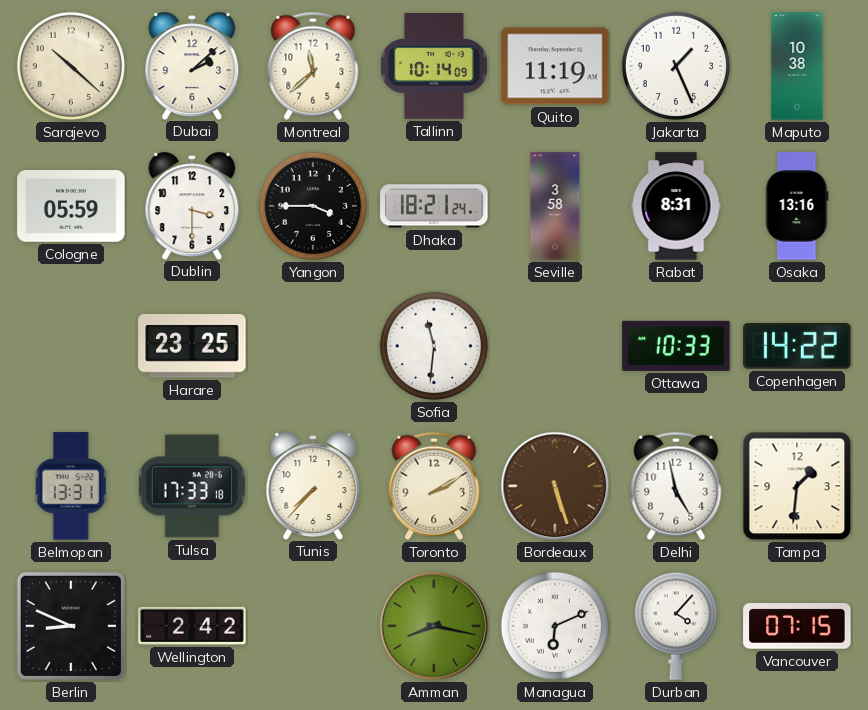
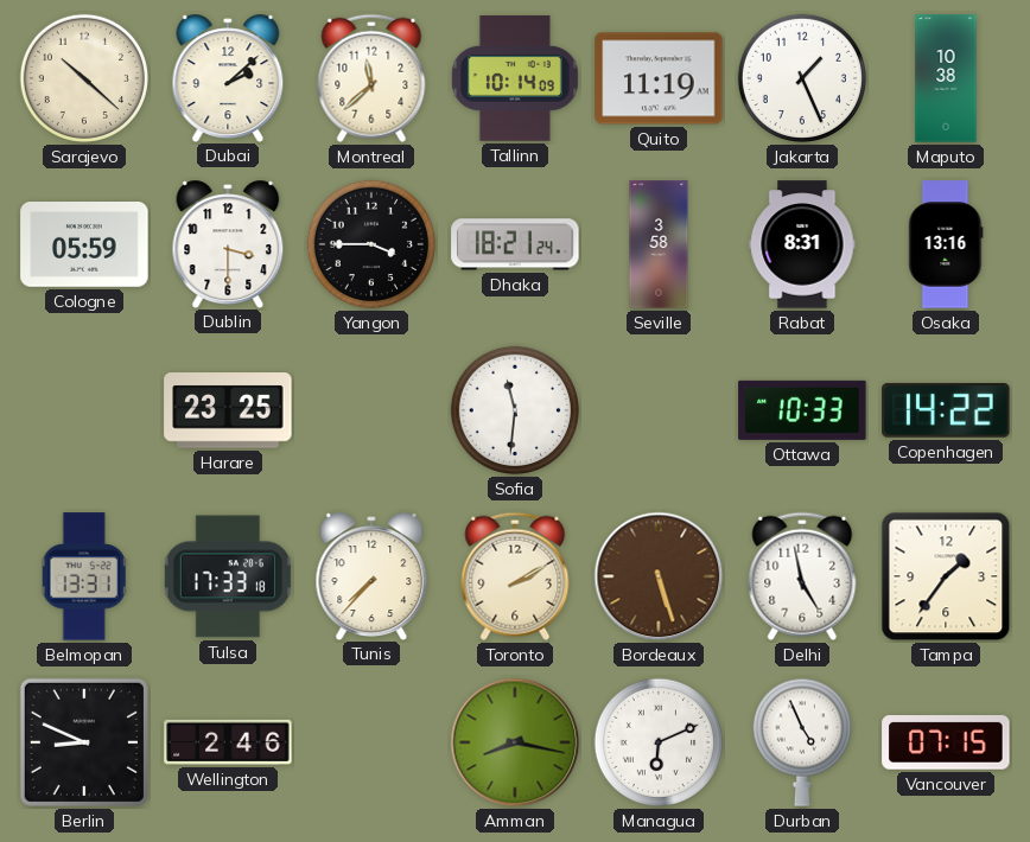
Tampa: 1:31 -> 1:36 (946, 576)
Wellington: 2:42 -> 2:46 (228, 742)
Durban: 4:07 -> 4:56 (802, 742)
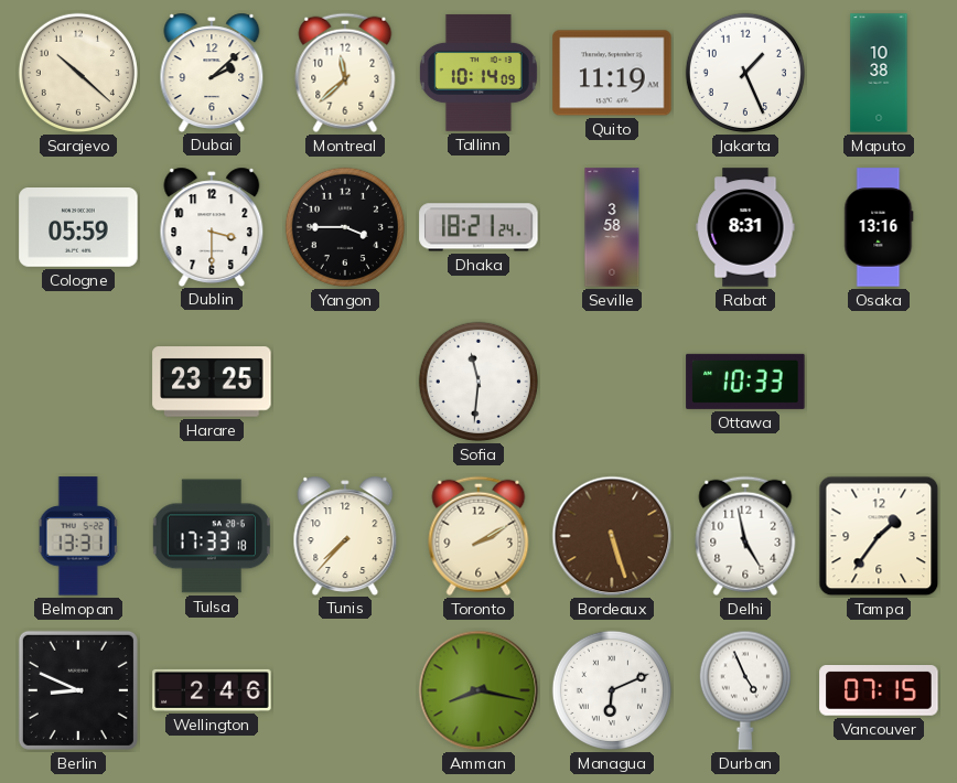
Copenhagen: 14:22 -> none (946, 410)
